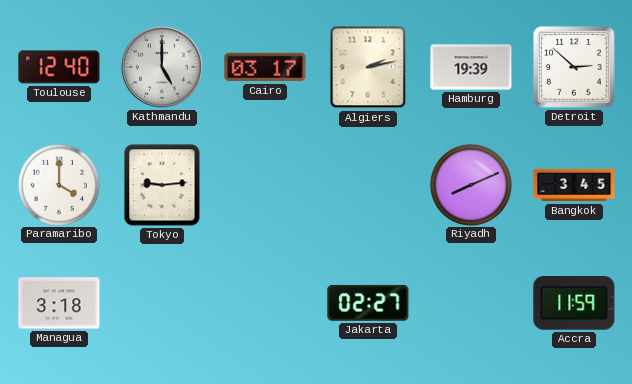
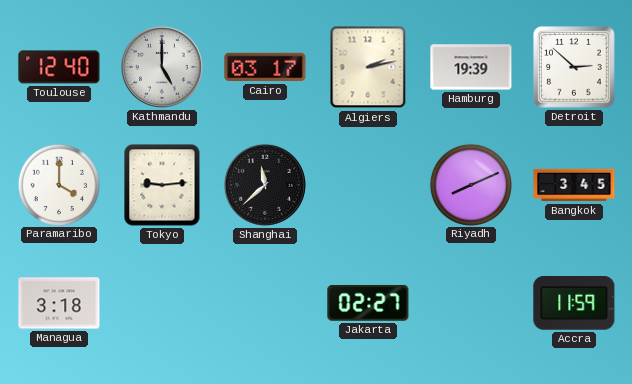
Shanghai: none -> 11:38 (265, 185)
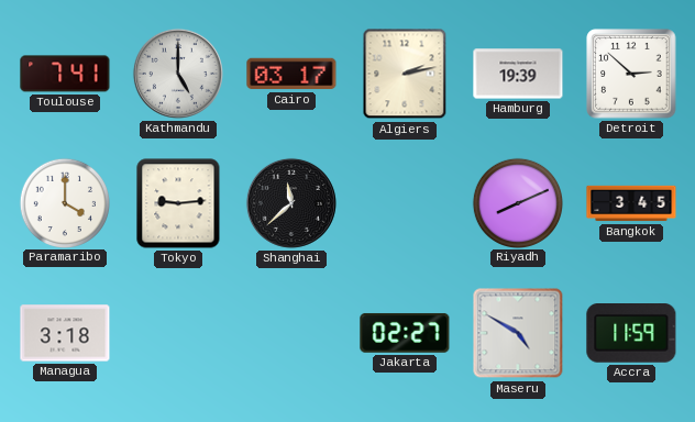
Toulouse: 12:40 -> 7:41 (65, 74)
Maseru: none -> 4:50 (518, 333)
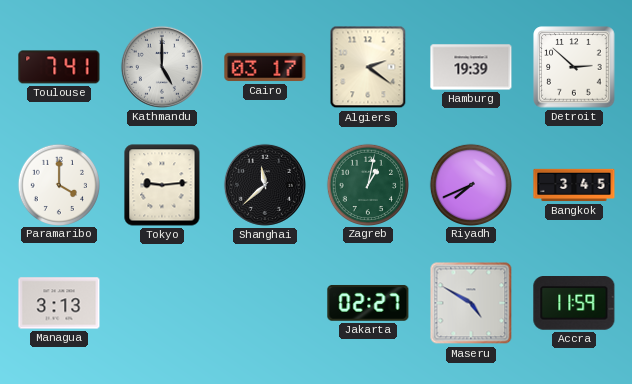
Algiers: 2:13 -> 2:21 (368, 67)
Zagreb: none -> 1:02 (367, 184)
Riyadh: 8:11 -> 7:41 (470, 184)
Managua: 3:18 -> 3:13 (59, 303)
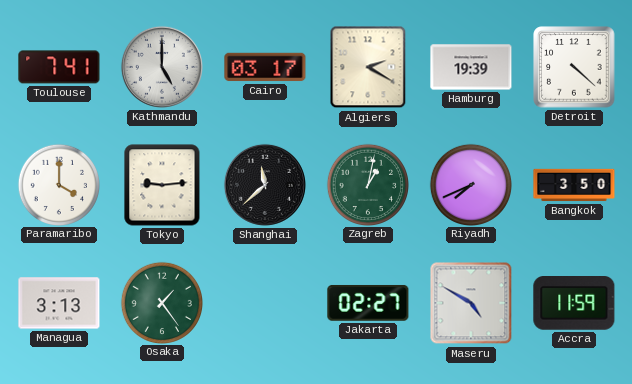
Algiers: 2:21 -> 2:20 (368, 67)
Detroit: 2:52 -> 4:22 (574, 67)
Bangkok: 3:45 -> 3:50 (574, 185)
Osaka: none -> 1:24 (161, 302)
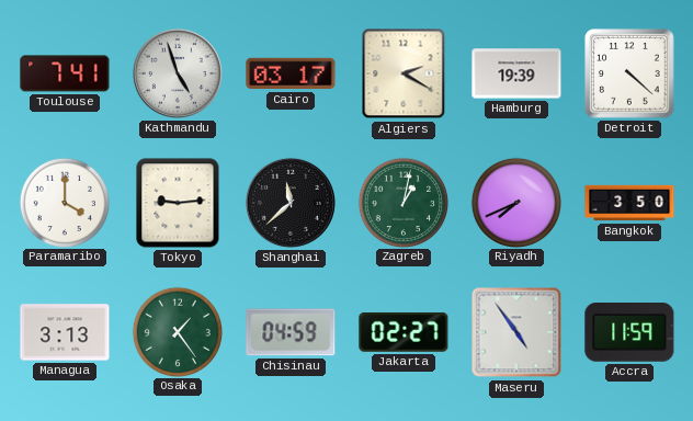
Kathmandu: 5:00 -> 4:57 (178, 73)
Chisinau: none -> 04:59 (291, 332)
Maseru: 4:50 -> 4:54 (516, 332)
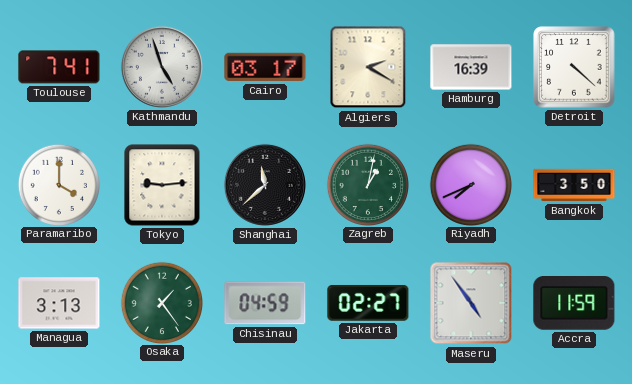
Hamburg: 19:39 -> 16:39 (471, 67)
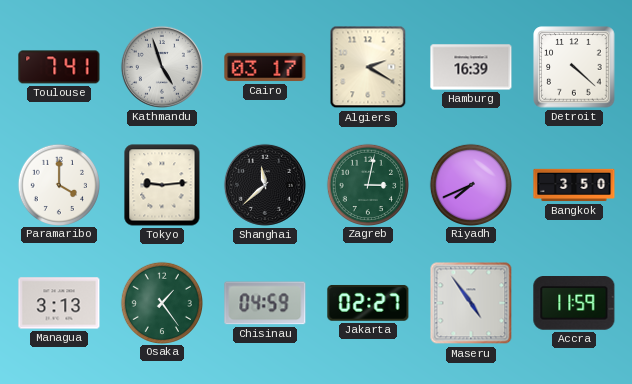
Zagreb: 1:02 -> 3:02 (367, 184)
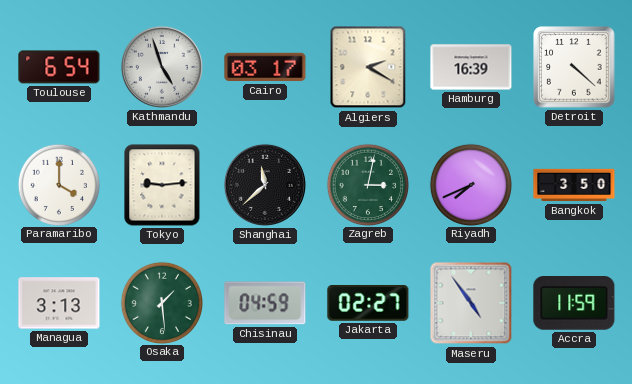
Toulouse: 7:41 -> 6:54 (59, 67)
Osaka: 1:24 -> 1:29 (161, 302)
